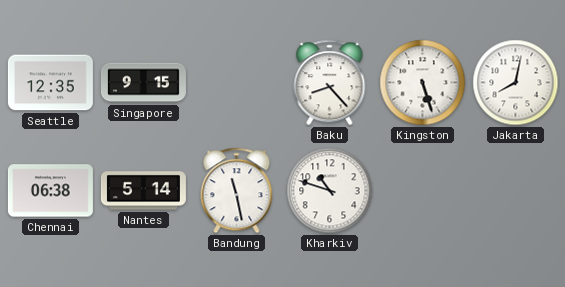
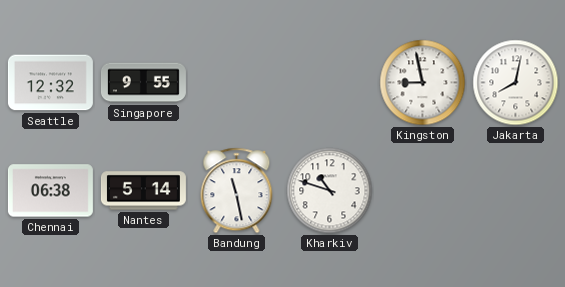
Seattle: 12:35 -> 12:32 (50, 83)
Singapore: 9:15 -> 9:55 (143, 83)
Baku: 8:23 -> none (330, 83)
Kingston: 5:27 -> 8:58 (423, 83)
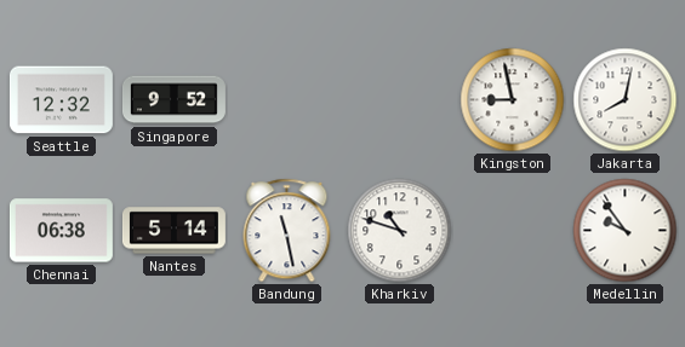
Singapore: 9:55 -> 9:52 (173, 100)
Medellin: none -> 9:54 (626, 231)
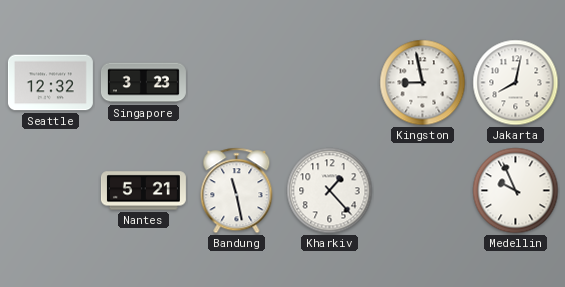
Singapore: 9:52 -> 3:23 (143, 83)
Chennai: 06:38 -> none (61, 231)
Nantes: 5:14 -> 5:21 (143, 191)
Kharkiv: 10:48 -> 1:23 (330, 191)
Medellin: 9:54 -> 9:56 (516, 191)
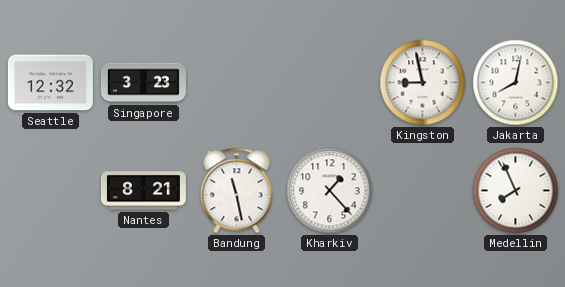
Nantes: 5:21 -> 8:21 (143, 191)
Medellin: 9:56 -> 7:56 (516, 191)
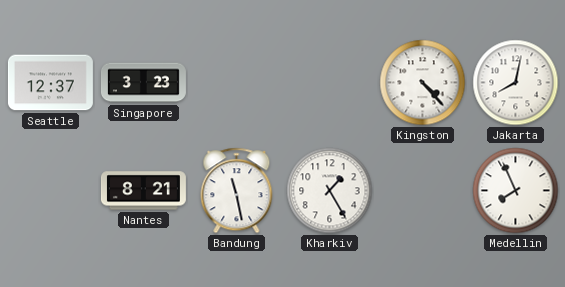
Seattle: 12:32 -> 12:37 (50, 83)
Kingston: 8:58 -> 4:23 (423, 83)
Kharkiv: 1:23 -> 1:25 (330, 191)
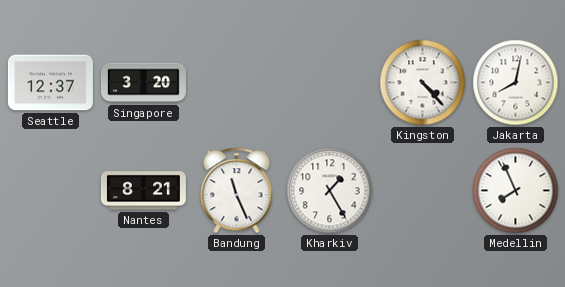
Singapore: 3:23 -> 3:20 (143, 83)
Bandung: 11:28 -> 11:26 (237, 191)
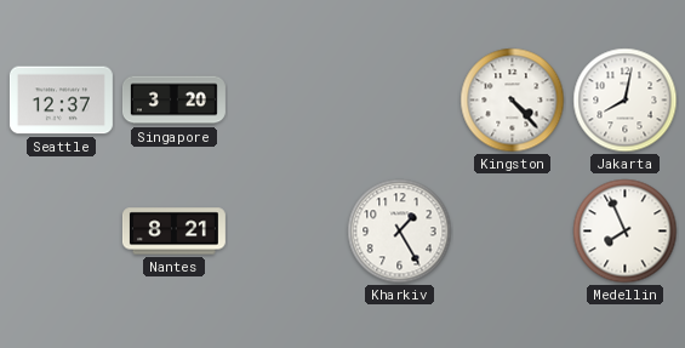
Bandung: 11:26 -> none (237, 191)
